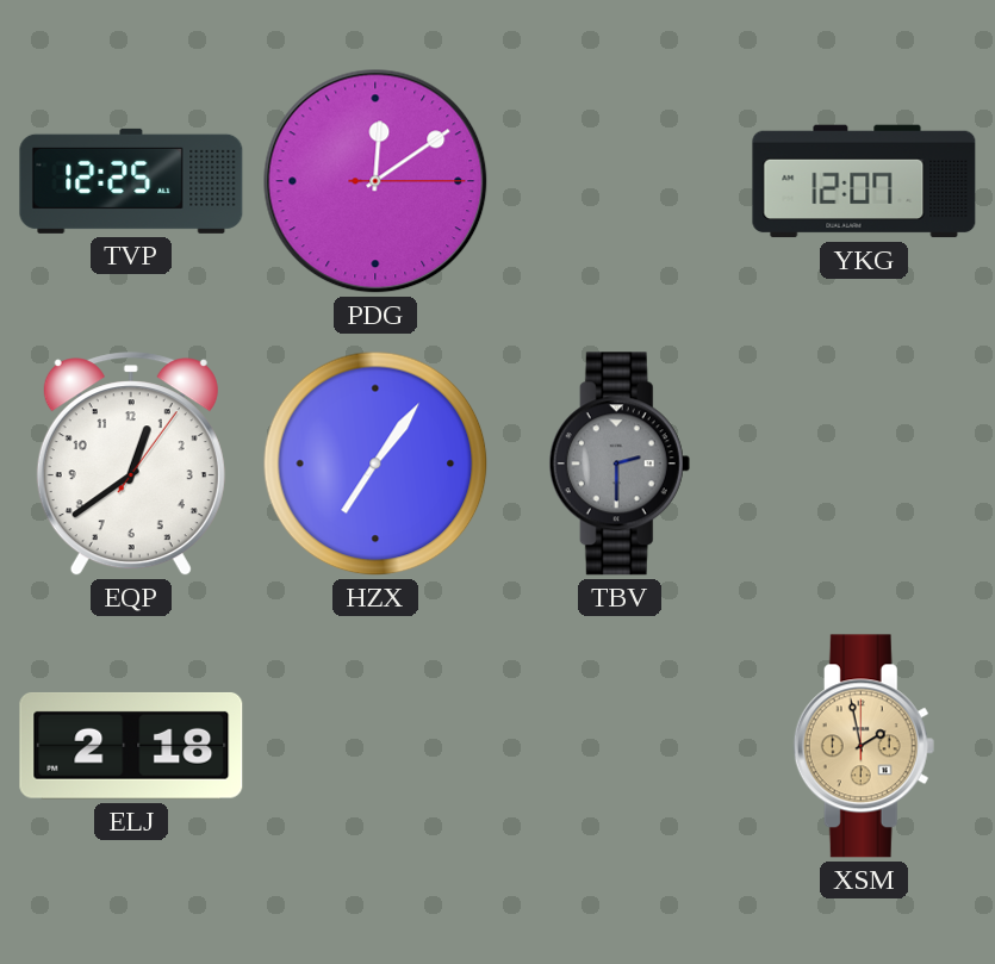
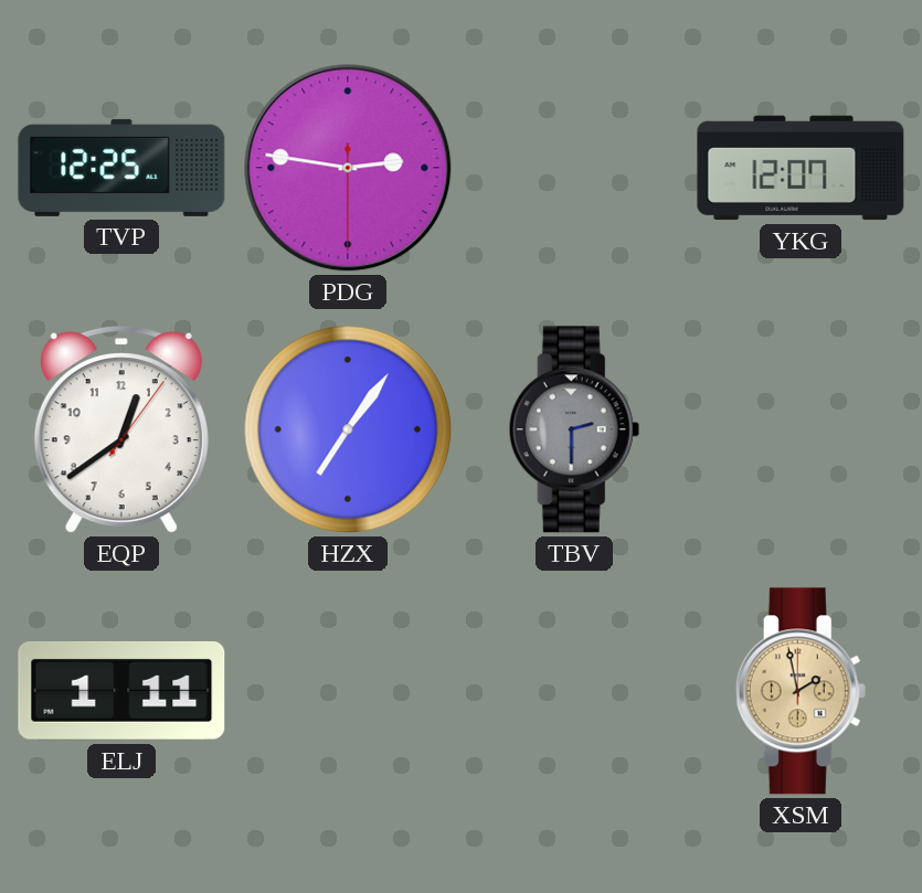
PDG: 12:09 -> 2:46 (348, 168)
ELJ: 2:18 -> 1:11 (121, 691)
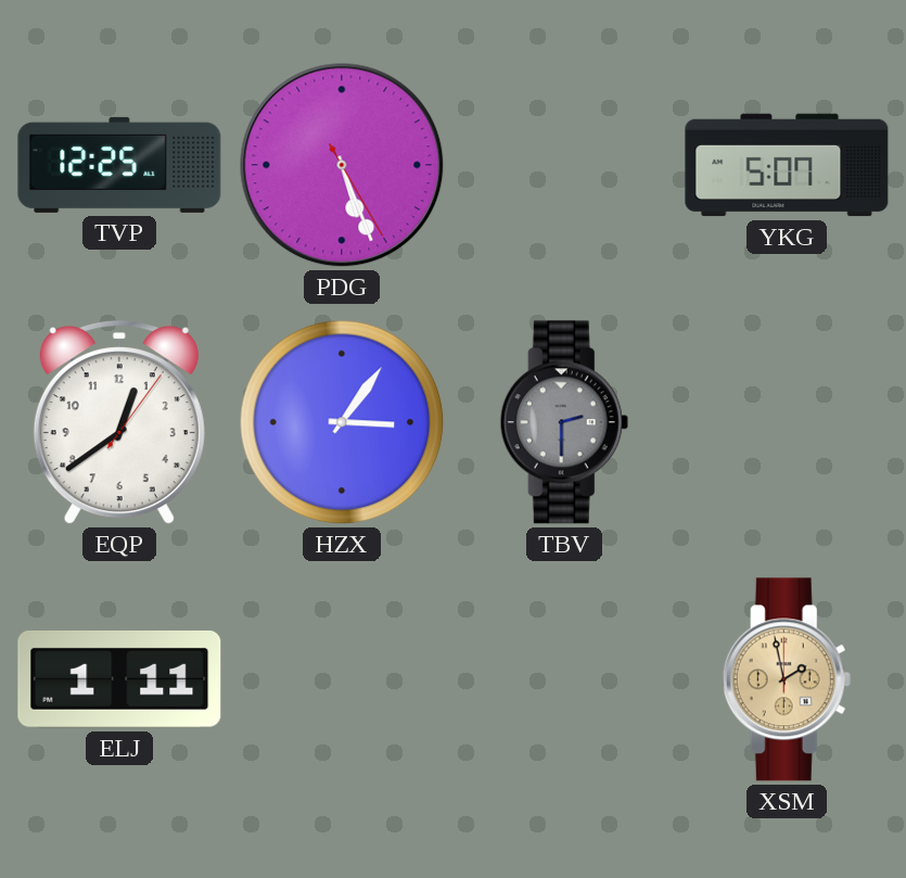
PDG: 2:46 -> 5:26 (342, 165)
YKG: 12:07 -> 5:07 (787, 165)
HZX: 7:06 -> 3:06 (342, 422)
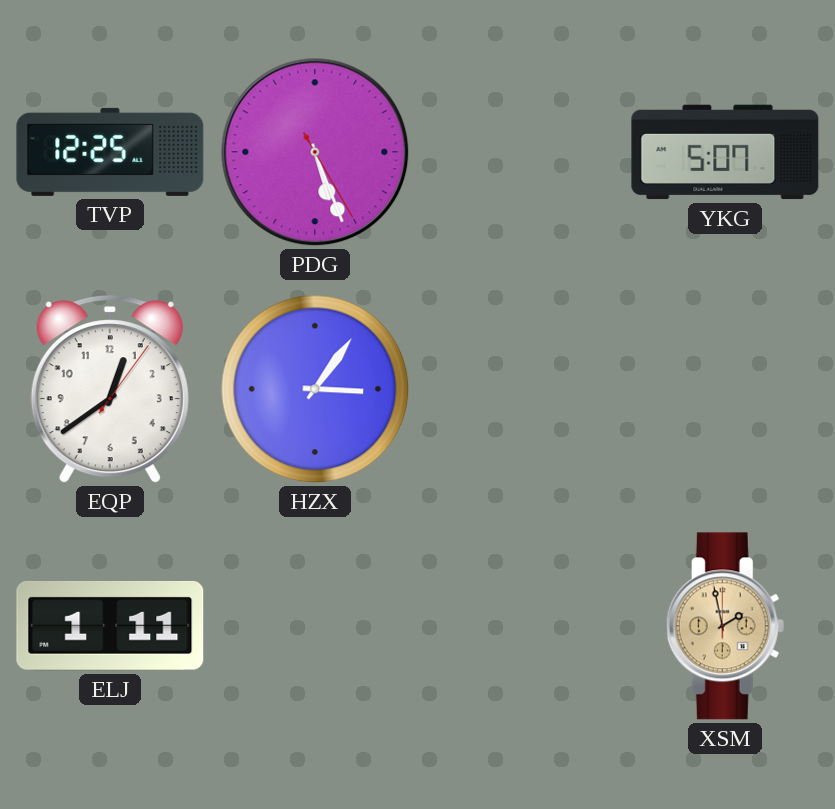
TBV: 2:30 -> none (564, 422)
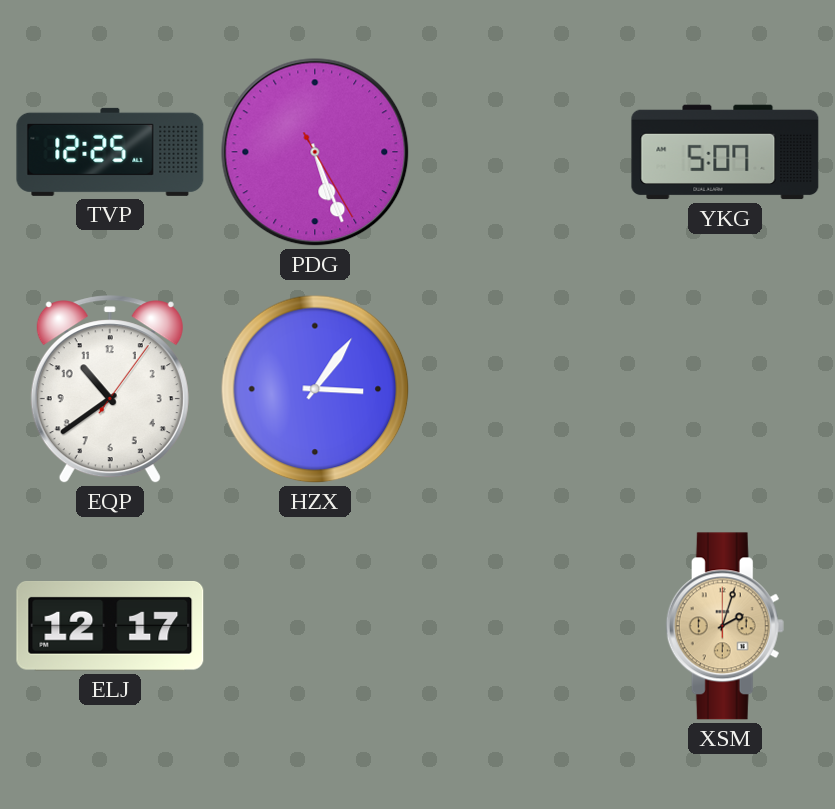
EQP: 12:39 -> 10:39 (110, 390)
ELJ: 1:11 -> 12:17 (110, 626)
XSM: 1:58 -> 2:03 (725, 626)
